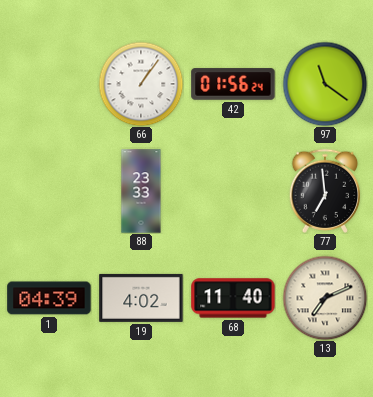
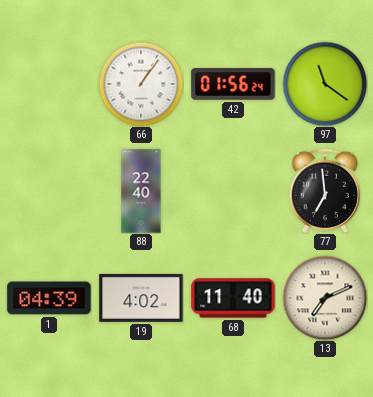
88: 23:33 -> 22:40 (141, 191)
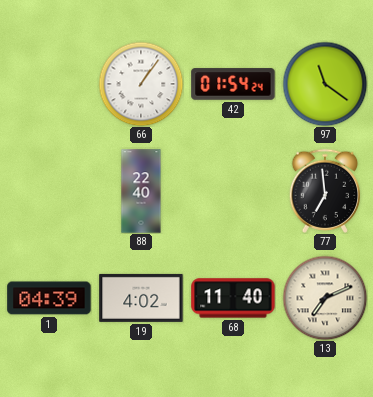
42: 01:56 -> 01:54 (233, 84)
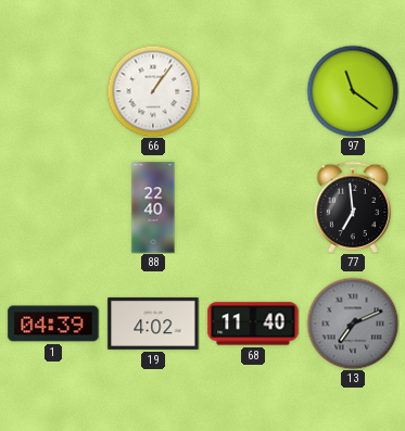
42: 01:54 -> none (233, 84)
13 dial: cream -> grey (353, 324)
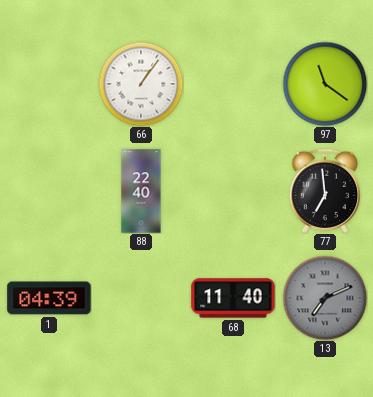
19: 4:02 -> none (153, 324)
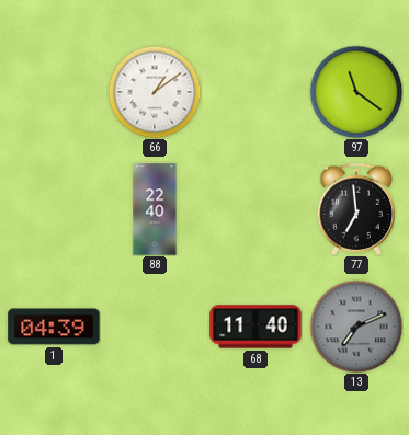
66: 1:06 -> 1:09 (155, 92)
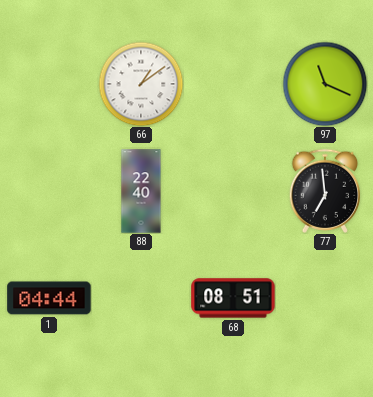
97: 11:21 -> 11:19 (325, 84)
1: 04:39 -> 04:44 (49, 298)
68: 11:40 -> 08:51 (233, 298)
13: 7:11 -> none (356, 327)
